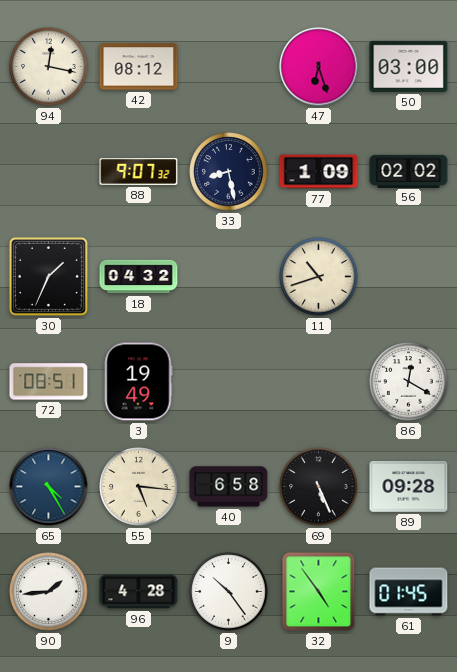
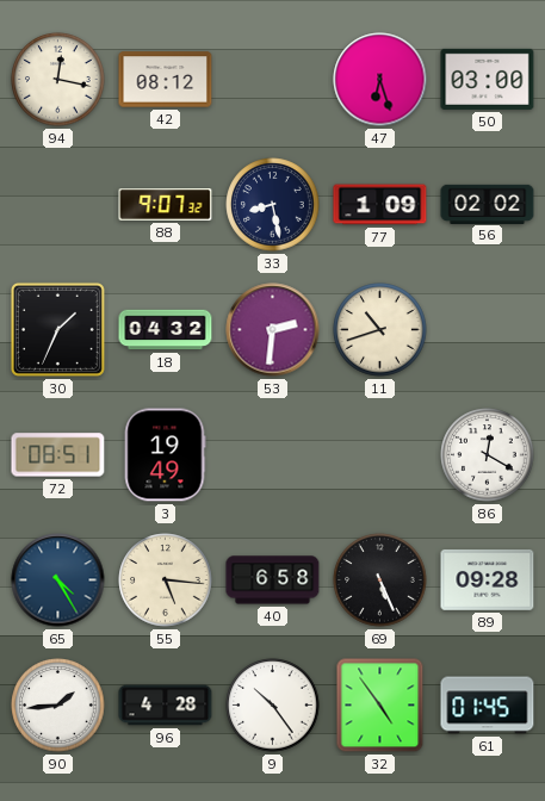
53: none -> 2:31 (273, 330)
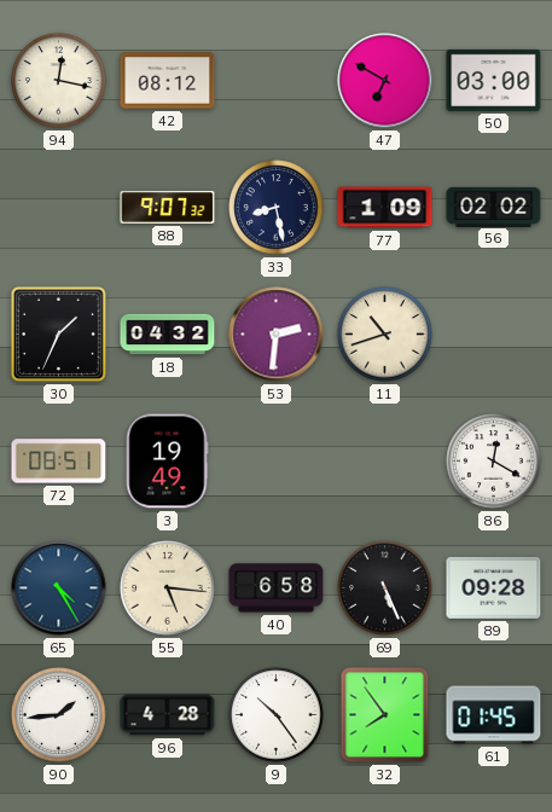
47: 6:27 -> 6:50 (385, 81)
32: 4:54 -> 7:54 (385, 715)
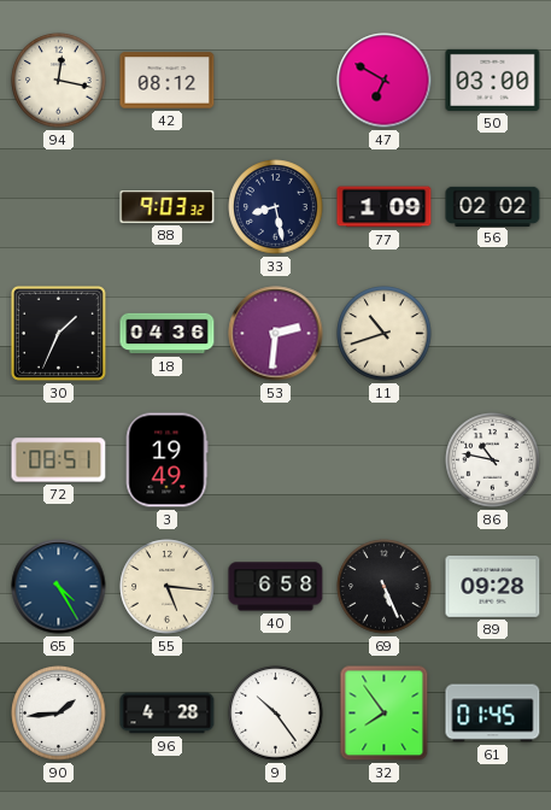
88: 9:07 -> 9:03 (168, 207)
18: 04:32 -> 04:36 (168, 334)
86: 12:20 -> 10:47 (493, 460)
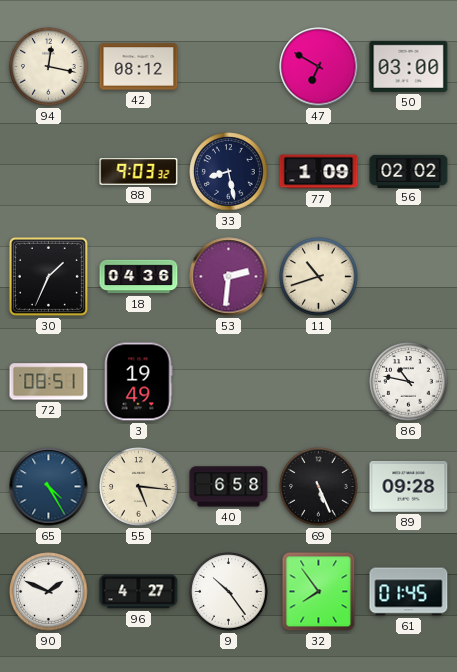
90: 1:44 -> 1:49 (49, 592)
96: 4:28 -> 4:27 (139, 592)
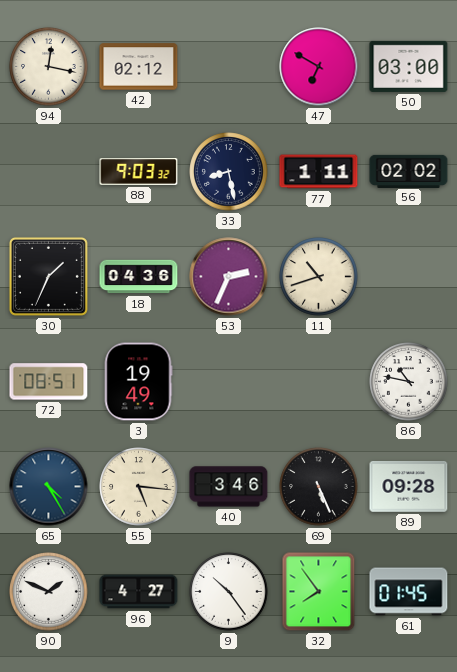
42: 08:12 -> 02:12 (139, 67)
77: 1:09 -> 1:11 (319, 172)
53: 2:31 -> 2:34 (229, 277)
40: 6:58 -> 3:46 (229, 487)
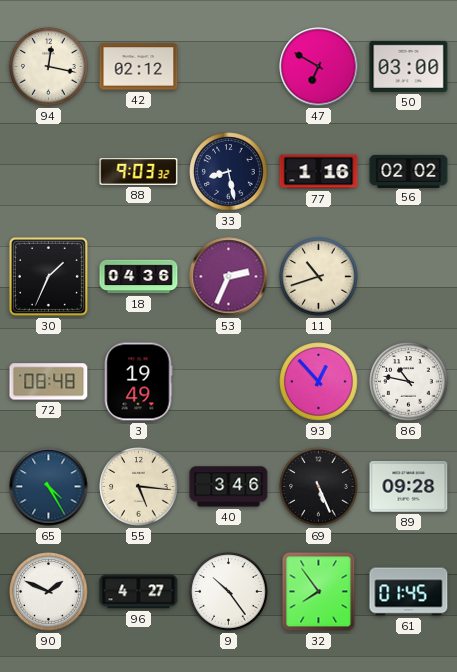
77: 1:11 -> 1:16 (319, 172)
72: 08:51 -> 08:48 (49, 382)
93: none -> 12:53 (319, 382)
